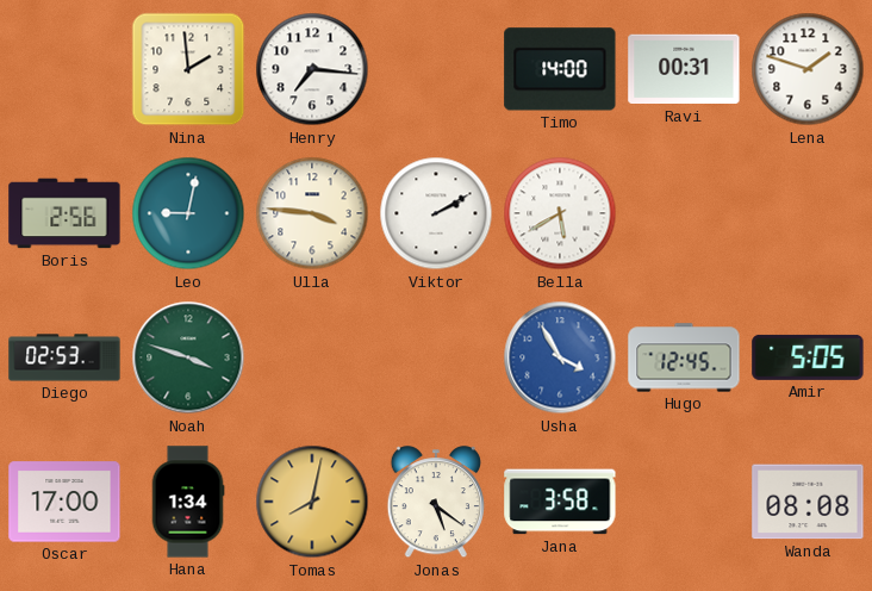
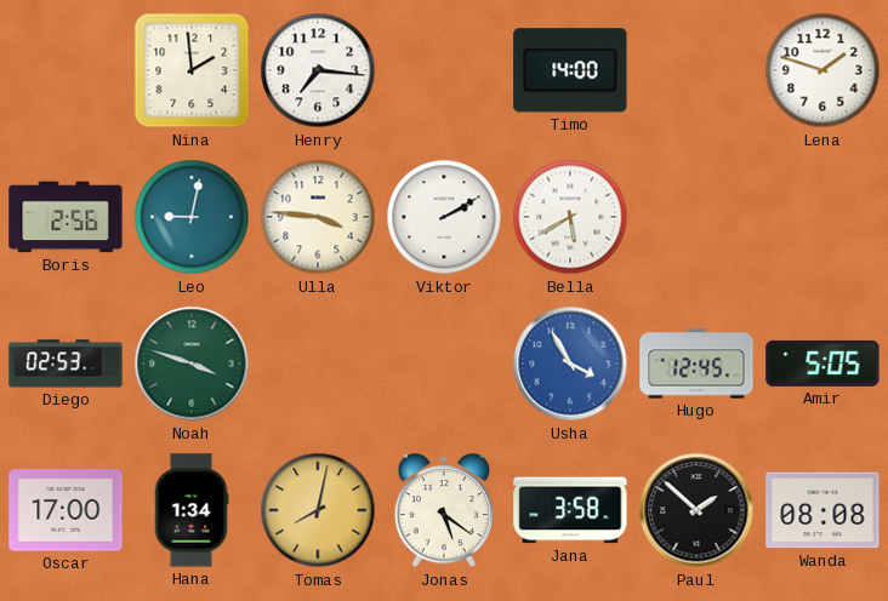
Ravi: 00:31 -> none (684, 69)
Paul: none -> 1:52 (696, 510)
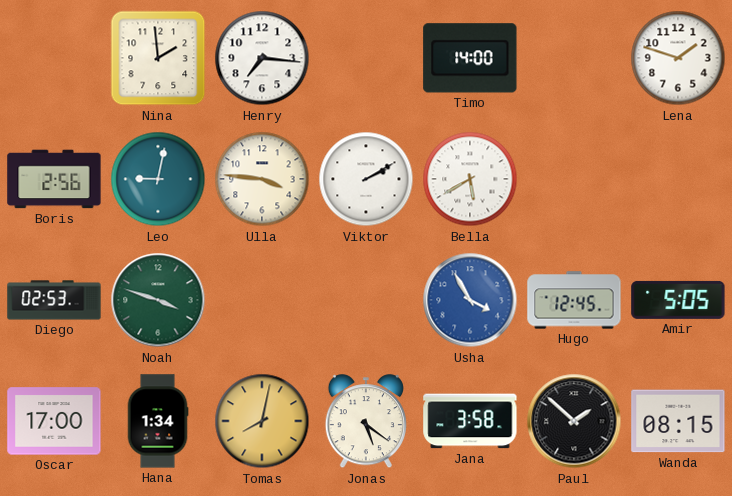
Wanda: 08:08 -> 08:15 (678, 421)
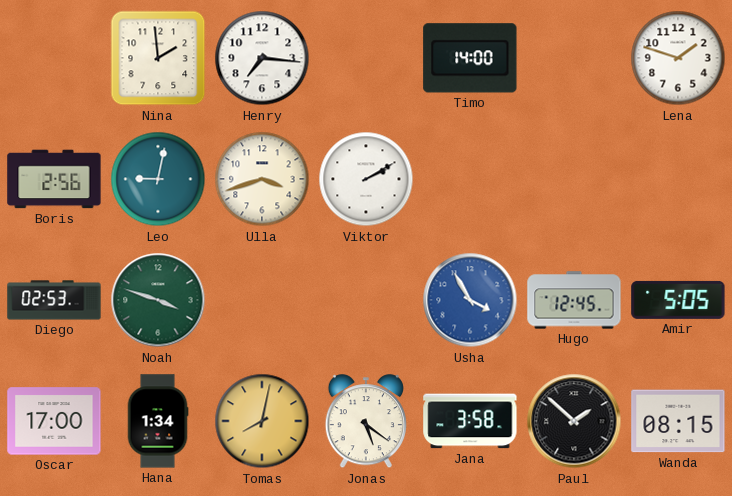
Ulla: 3:46 -> 3:42 (262, 179)
Bella: 5:40 -> none (470, 179)
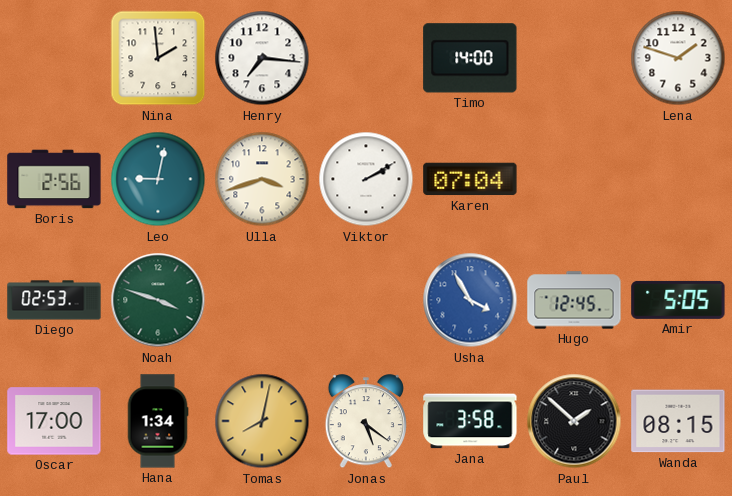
Karen: none -> 07:04 (470, 179)
